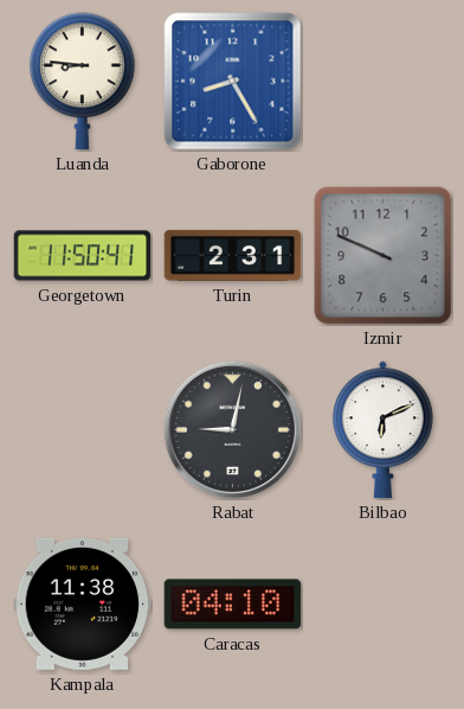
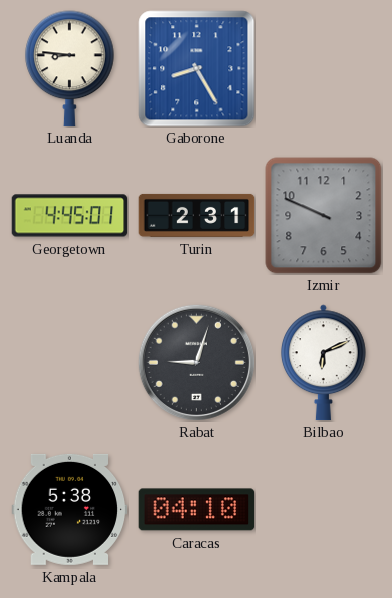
Georgetown: 11:50 -> 4:45 (70, 216)
Rabat: 9:02 -> 9:03 (196, 362)
Kampala: 11:38 -> 5:38 (70, 509)
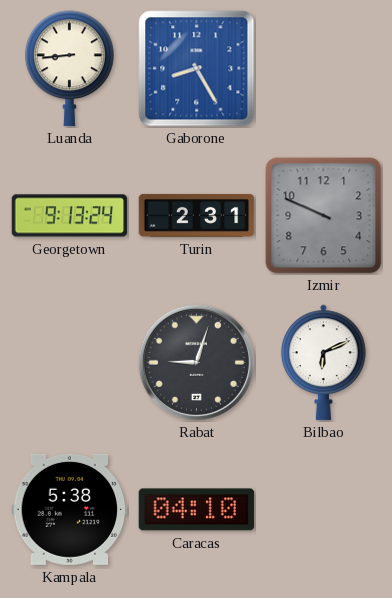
Luanda: 8:46 -> 8:44 (70, 69)
Georgetown: 4:45 -> 9:13 (70, 216)
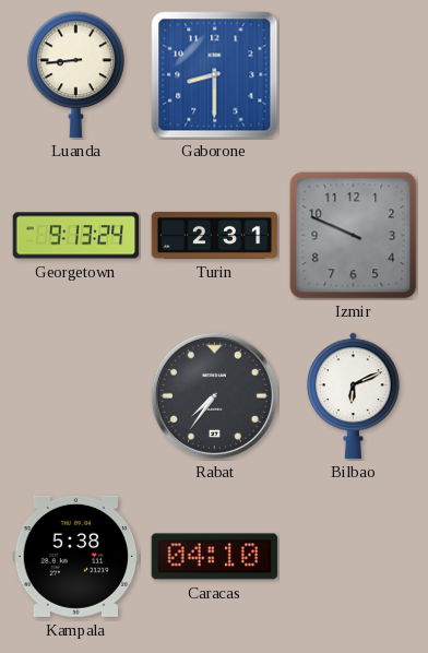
Gaborone: 8:25 -> 8:30 (215, 75)
Rabat: 9:03 -> 7:36 (214, 395)
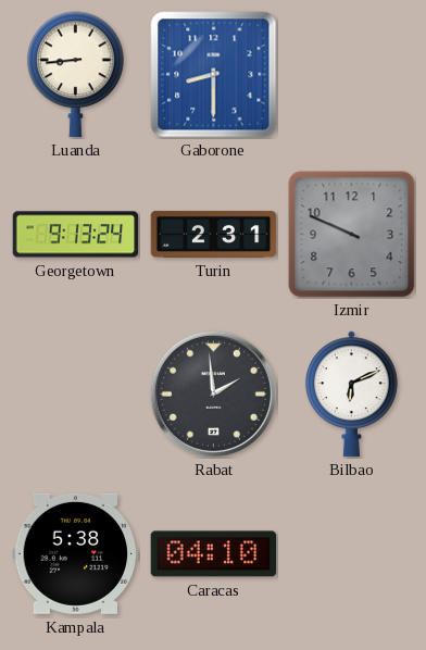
Rabat: 7:36 -> 1:59 (213, 393)
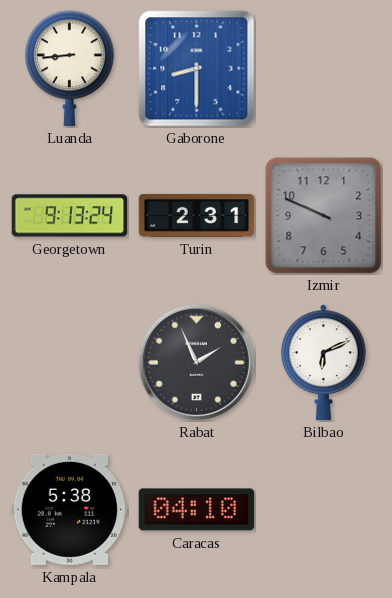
Rabat: 1:59 -> 1:56 (196, 362)
